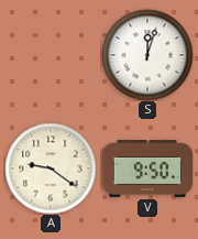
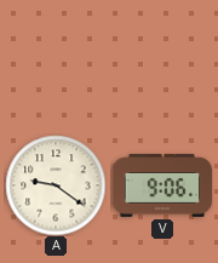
S: 12:03 -> none (147, 55)
V: 9:50 -> 9:06 (161, 185)
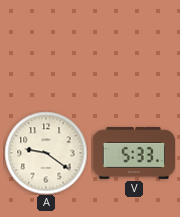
V: 9:06 -> 5:33 (133, 153)
